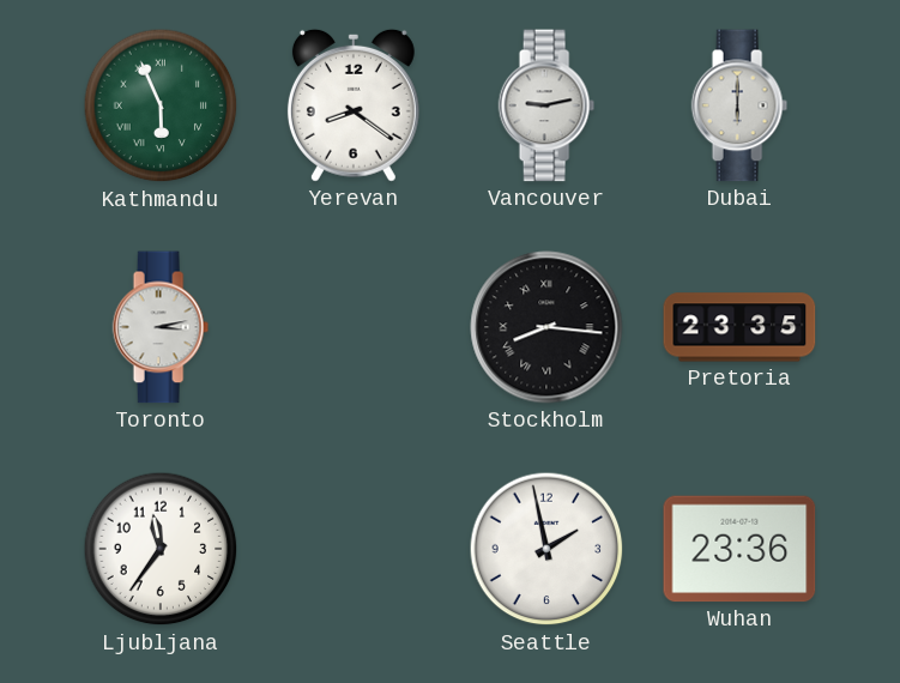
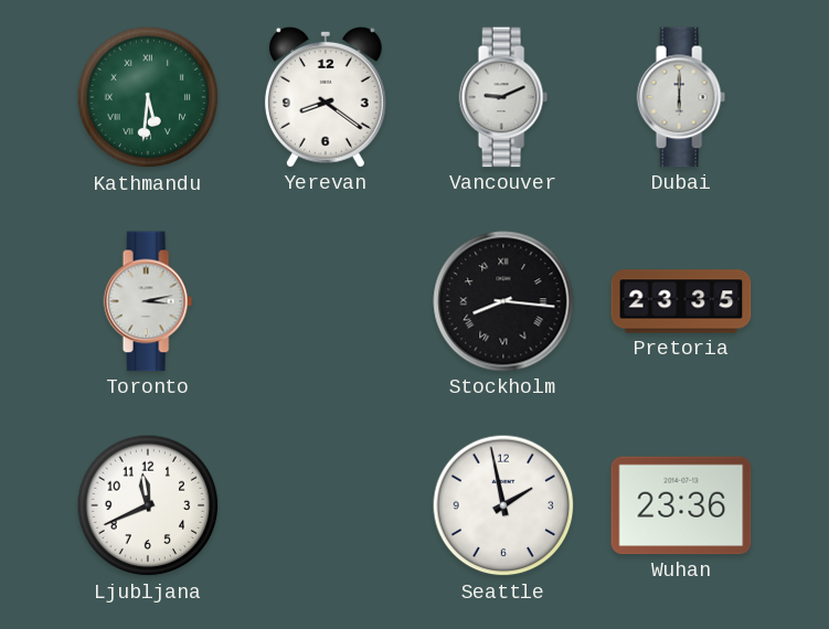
Kathmandu: 5:56 -> 5:31 (148, 97)
Vancouver: 9:13 -> 9:11 (503, 97)
Ljubljana: 11:36 -> 11:41 (148, 505)
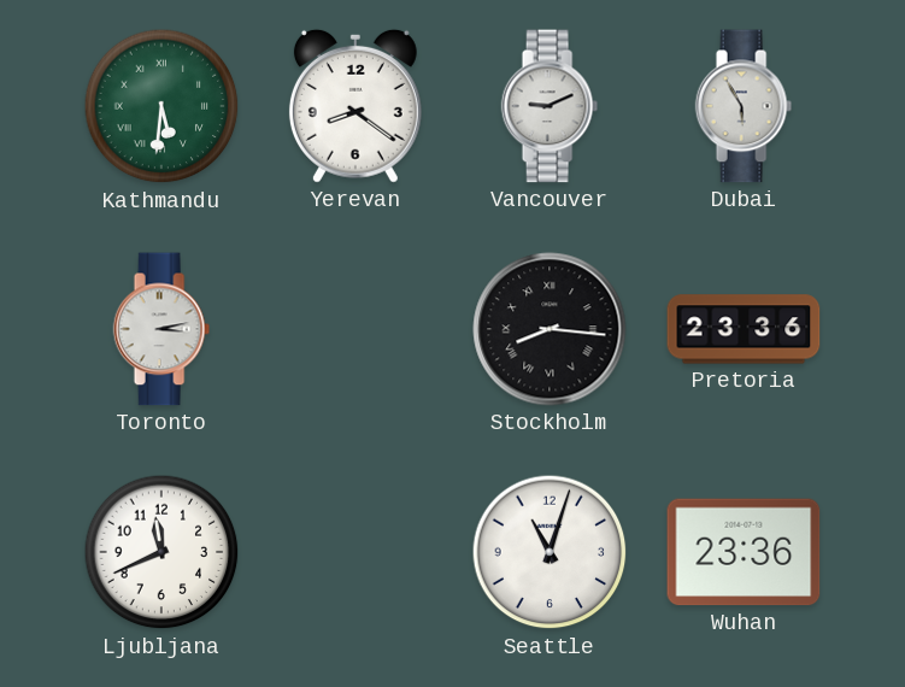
Dubai: 6:00 -> 5:55 (744, 106)
Pretoria: 23:35 -> 23:36 (744, 329)
Seattle: 1:58 -> 11:03 (550, 552)
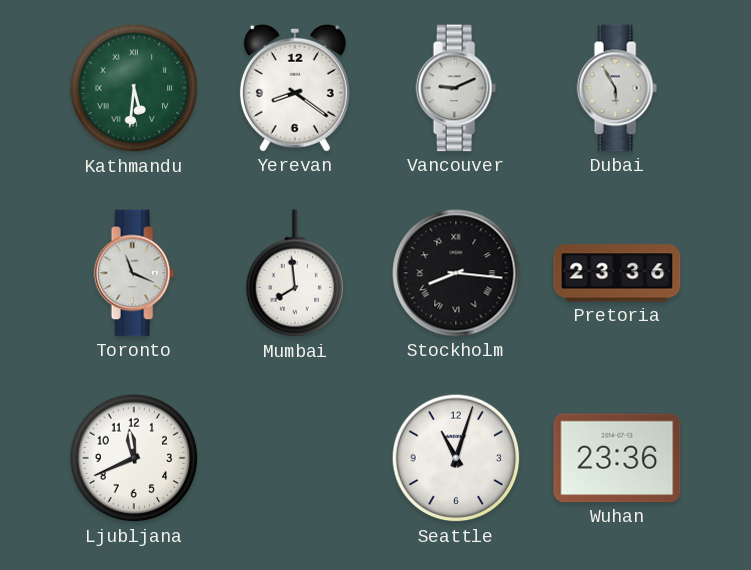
Toronto: 3:13 -> 11:19 (134, 273)
Mumbai: none -> 7:59 (295, 274)
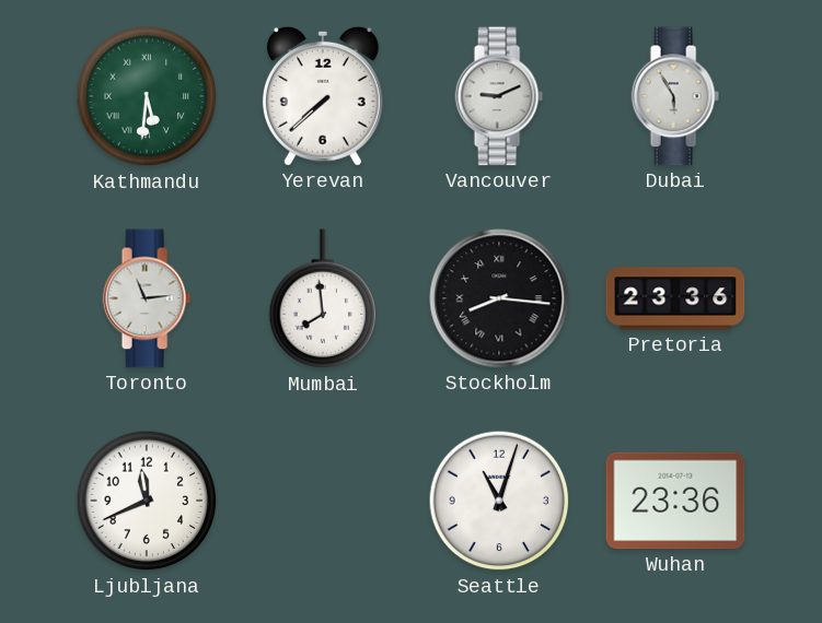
Yerevan: 8:21 -> 7:38 (323, 96)
Toronto: 11:19 -> 11:14 (147, 298)
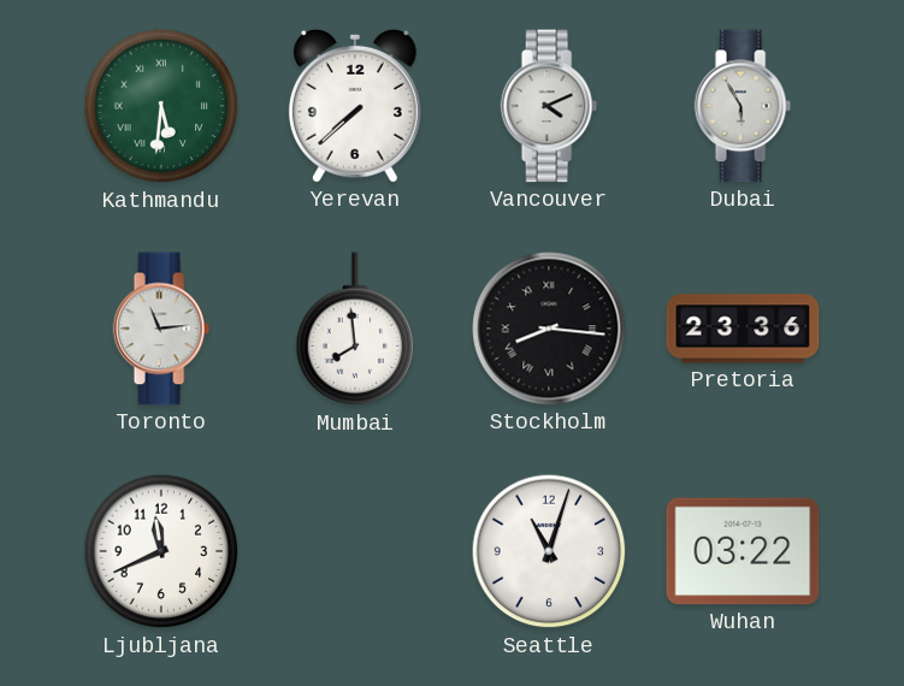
Vancouver: 9:11 -> 4:11 (549, 106)
Wuhan: 23:36 -> 03:22 (743, 551)
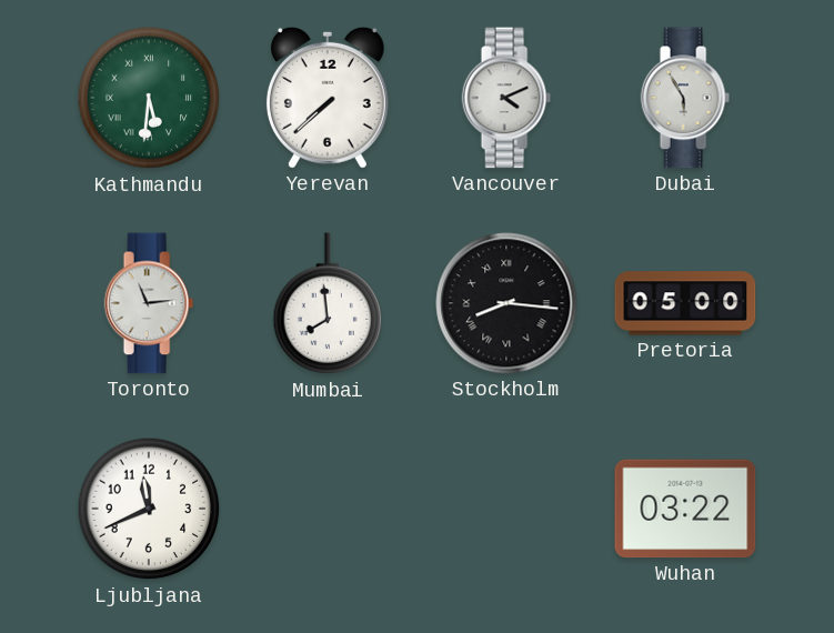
Pretoria: 23:36 -> 05:00 (685, 303)
Seattle: 11:03 -> none (549, 551)
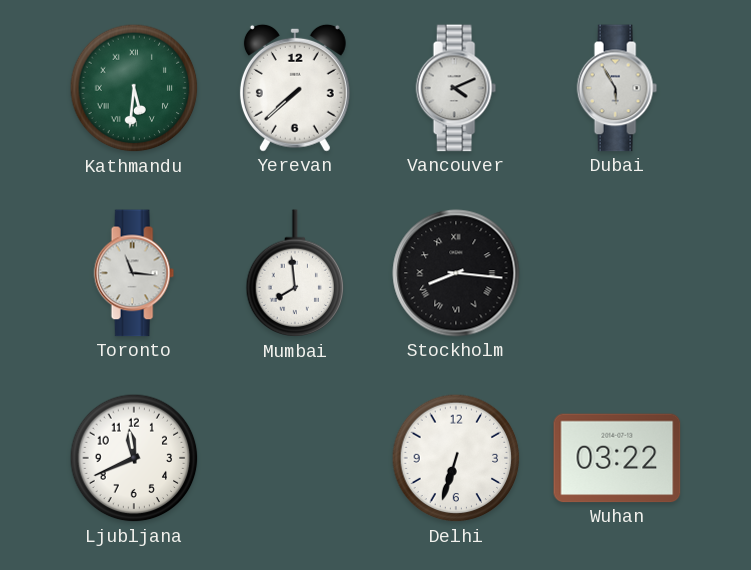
Toronto: 11:14 -> 11:16 (134, 273)
Pretoria: 05:00 -> none (685, 303)
Delhi: none -> 6:33 (456, 458)
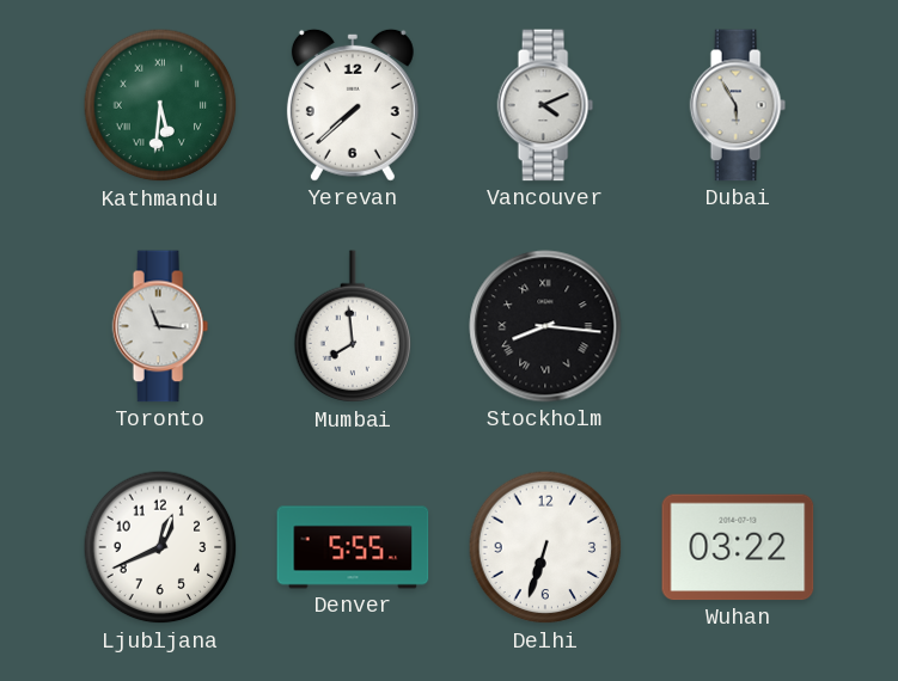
Ljubljana: 11:41 -> 12:41 (160, 547)
Denver: none -> 5:55 (353, 547)
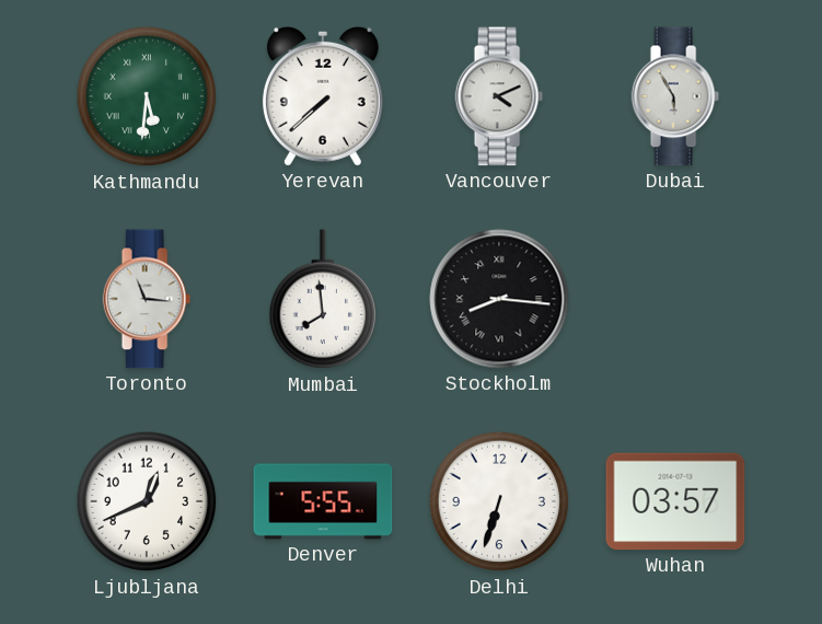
Wuhan: 03:22 -> 03:57 (675, 501)
